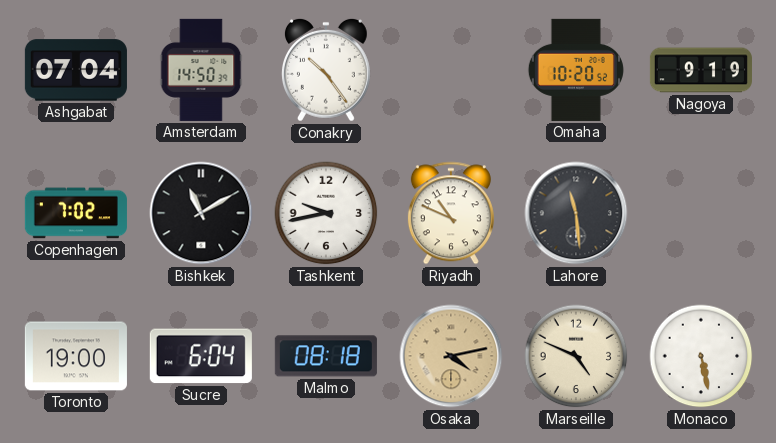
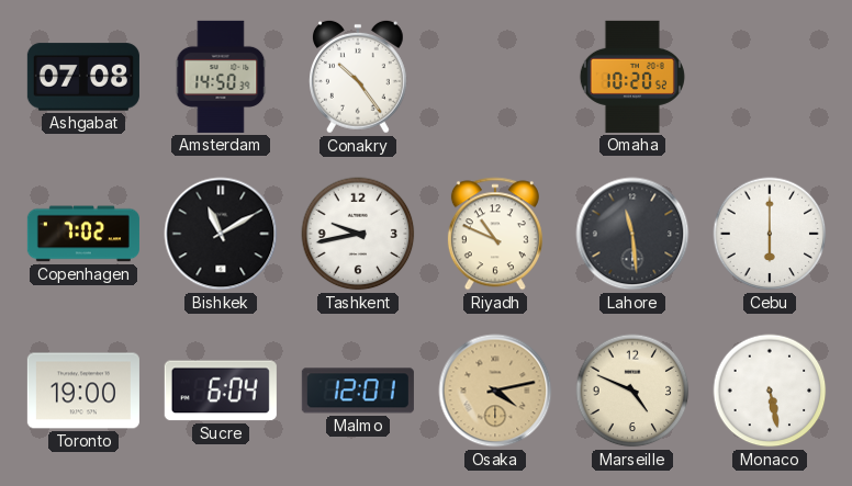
Ashgabat: 07:04 -> 07:08 (83, 77)
Nagoya: 9:19 -> none (701, 70)
Cebu: none -> 6:00 (770, 234)
Malmo: 08:18 -> 12:01 (358, 391)
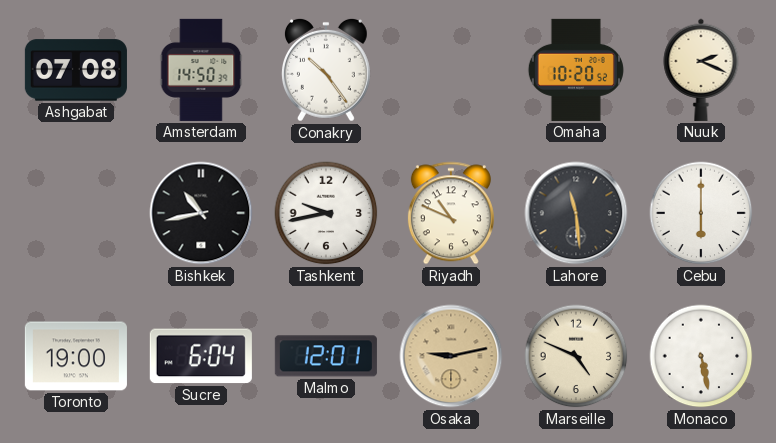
Nuuk: none -> 2:19 (701, 70)
Copenhagen: 7:02 -> none (83, 234)
Bishkek: 11:10 -> 10:43 (201, 213)
Osaka: 4:13 -> 9:13 (451, 356)
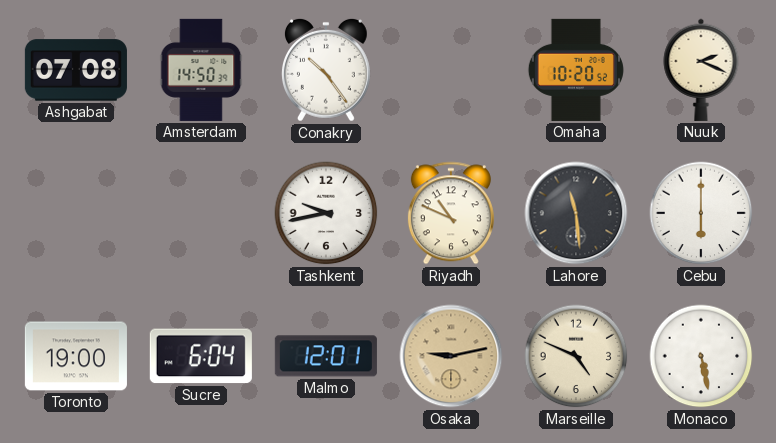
Bishkek: 10:43 -> none (201, 213)
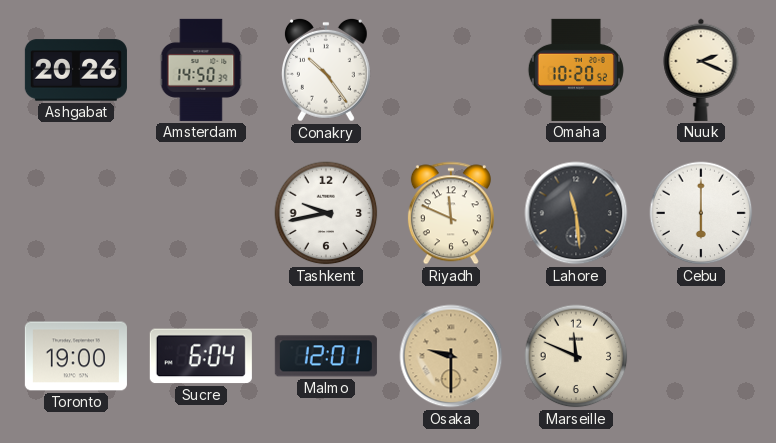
Ashgabat: 07:08 -> 20:26 (76, 70)
Riyadh: 10:49 -> 11:49 (451, 213)
Osaka: 9:13 -> 9:30 (451, 356)
Marseille: 4:49 -> 11:49 (576, 356)
Monaco: 5:28 -> none (701, 356)
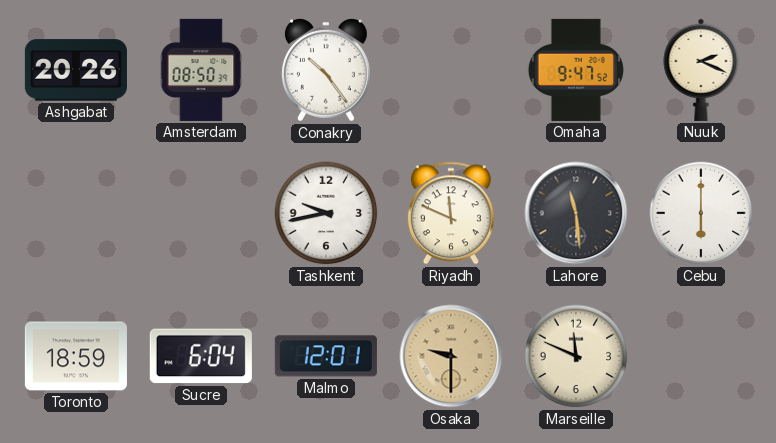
Amsterdam: 14:50 -> 08:50 (201, 70)
Omaha: 10:20 -> 9:47 (576, 70)
Toronto: 19:00 -> 18:59 (76, 356)
